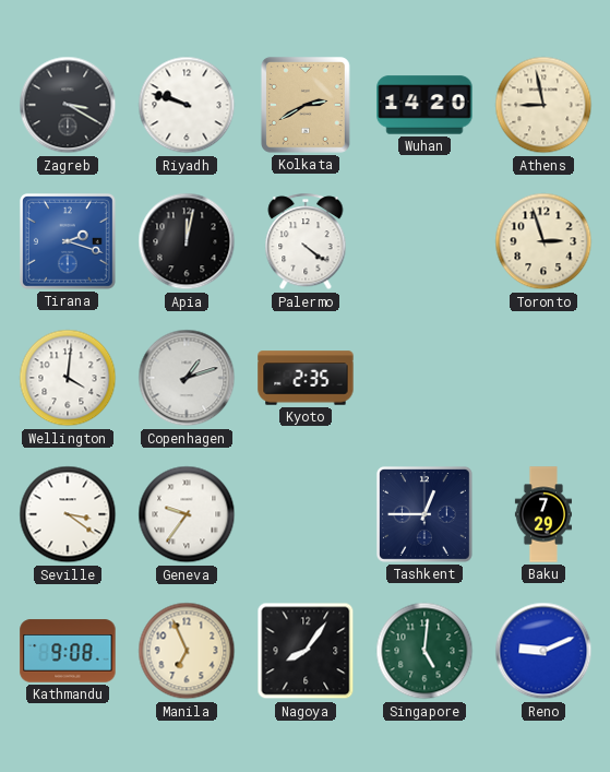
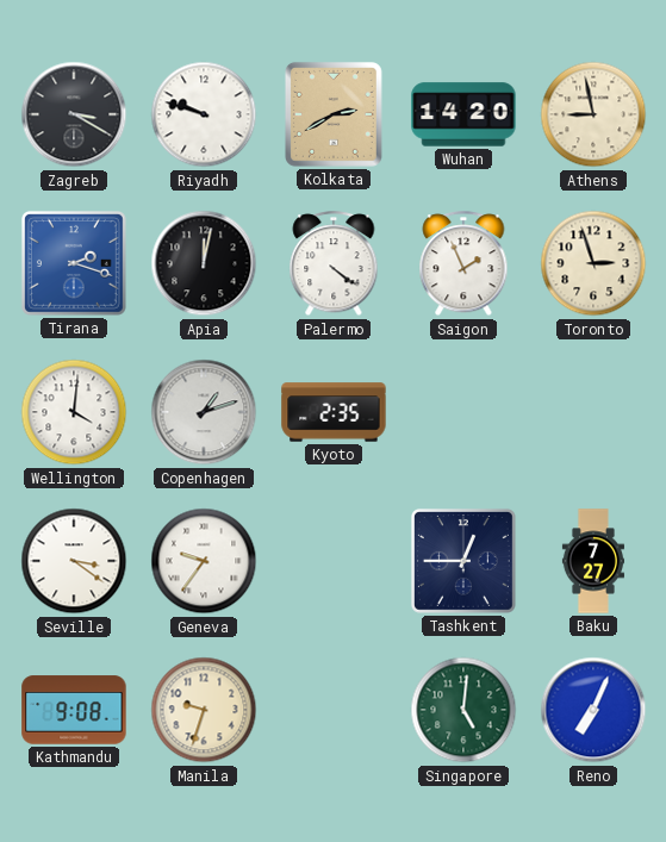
Saigon: none -> 1:56 (463, 264)
Baku: 7:29 -> 7:27 (592, 561)
Manila: 6:56 -> 9:33 (204, 710)
Nagoya: 8:06 -> none (306, 651)
Reno: 9:11 -> 7:04 (593, 710)
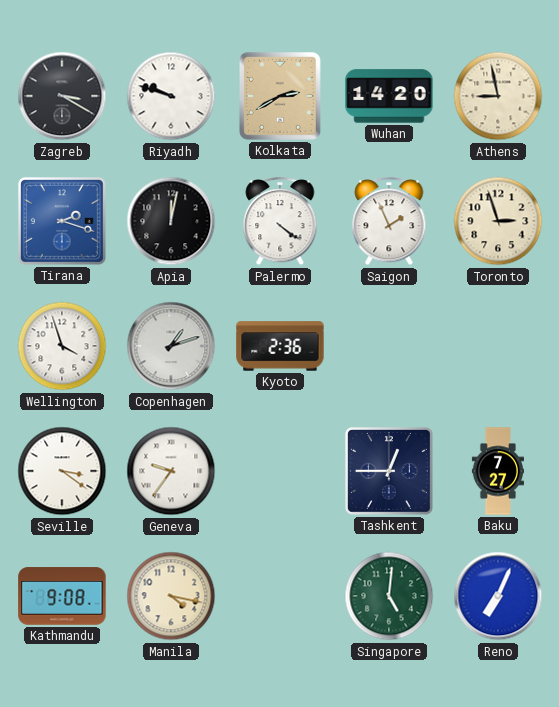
Wellington: 4:01 -> 3:57 (62, 346)
Kyoto: 2:35 -> 2:36 (280, 346)
Manila: 9:33 -> 4:17 (171, 596)
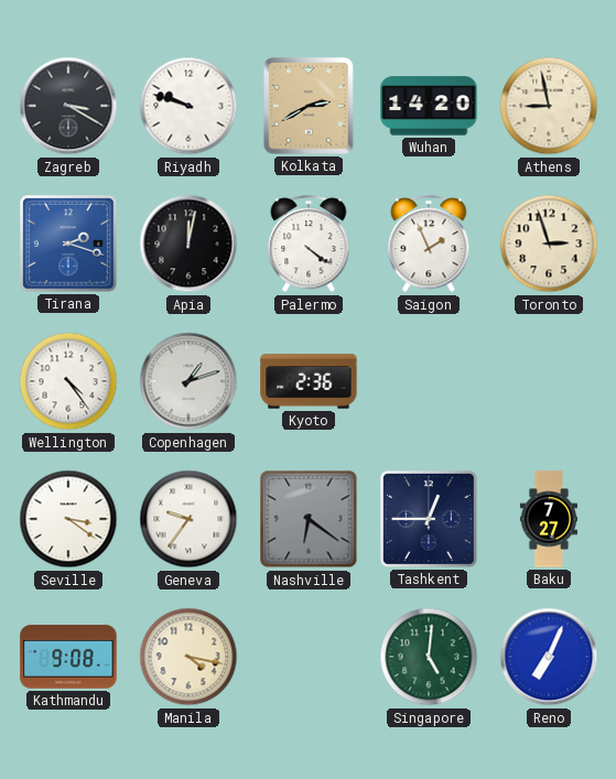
Wellington: 3:57 -> 4:24 (68, 381)
Nashville: none -> 6:21 (309, 519)
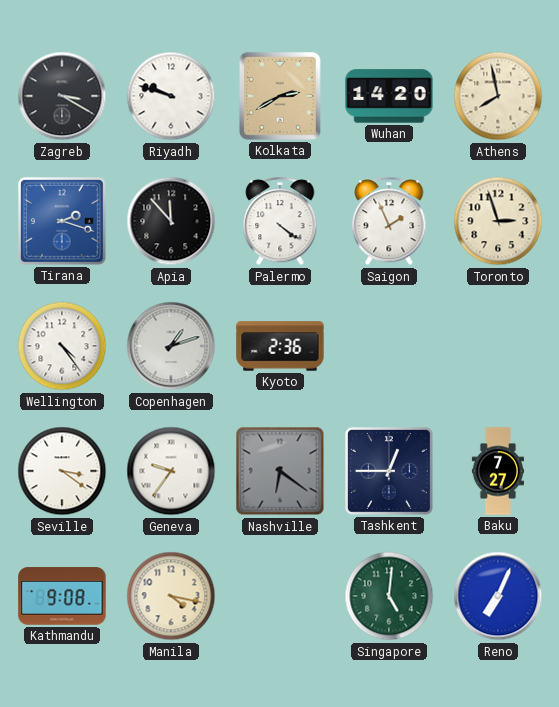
Athens: 8:58 -> 7:58 (498, 96)
Apia: 12:02 -> 11:53 (171, 221)
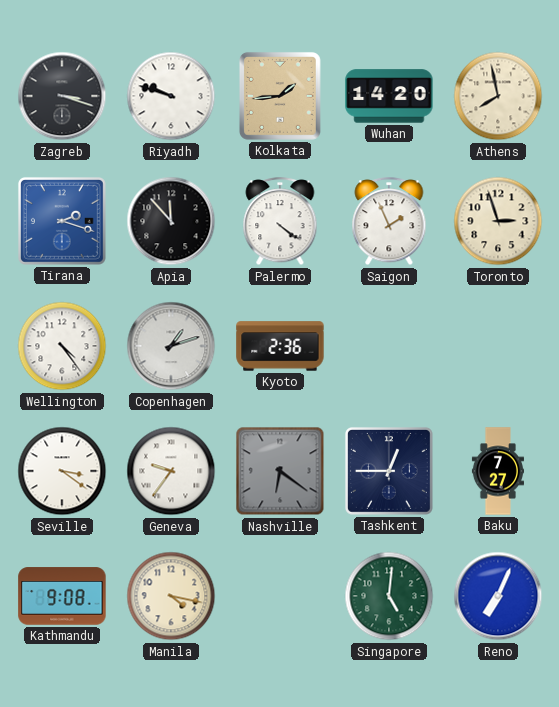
Zagreb: 3:20 -> 3:18 (62, 96)
Kolkata: 2:40 -> 1:44 (280, 96)
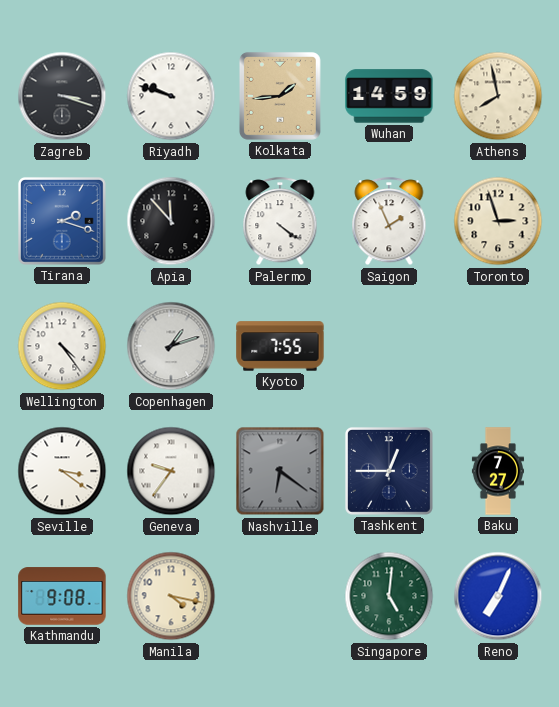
Wuhan: 14:20 -> 14:59 (389, 96)
Kyoto: 2:36 -> 7:55 (280, 346)
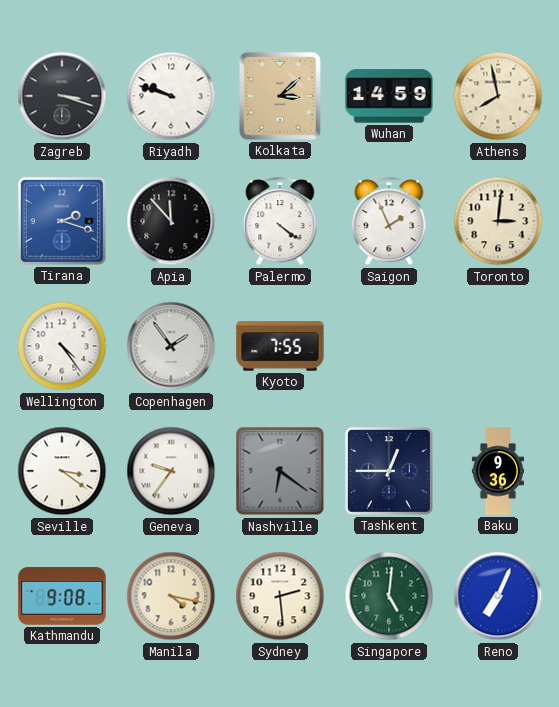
Kolkata: 1:44 -> 3:08 (280, 96)
Toronto: 2:57 -> 3:01 (498, 221)
Copenhagen: 1:12 -> 1:54 (171, 346)
Baku: 7:27 -> 9:36 (497, 471)
Sydney: none -> 2:29 (280, 596)
